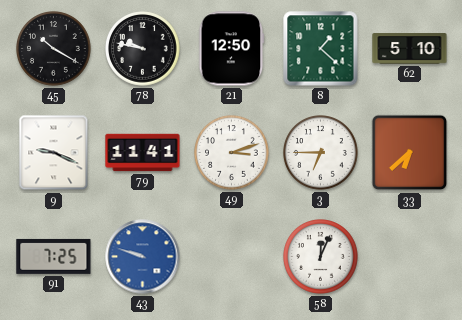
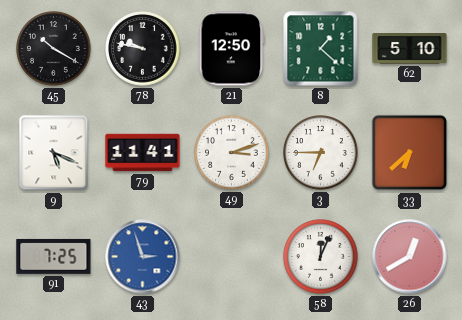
9: 9:19 -> 5:19 (54, 153)
43: 9:48 -> 2:57 (143, 257)
26: none -> 12:40 (410, 257)
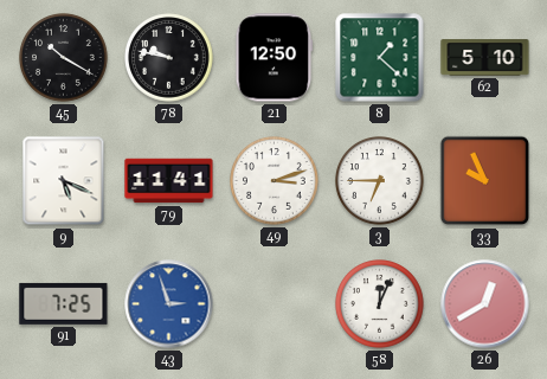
33: 6:38 -> 9:56 (485, 181)
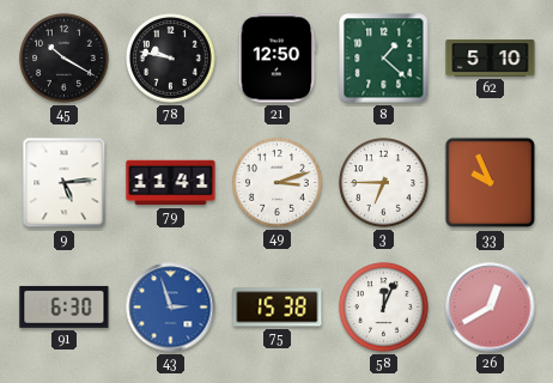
9: 5:19 -> 5:14 (65, 183)
91: 7:25 -> 6:30 (65, 306)
75: none -> 15:38 (278, 308)
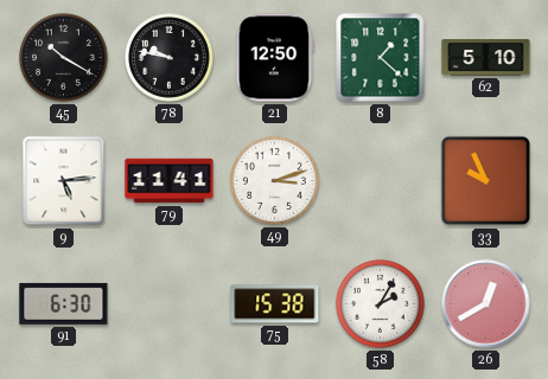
3: 6:45 -> none (384, 183)
43: 2:57 -> none (171, 308)
58: 12:04 -> 2:05 (381, 304)
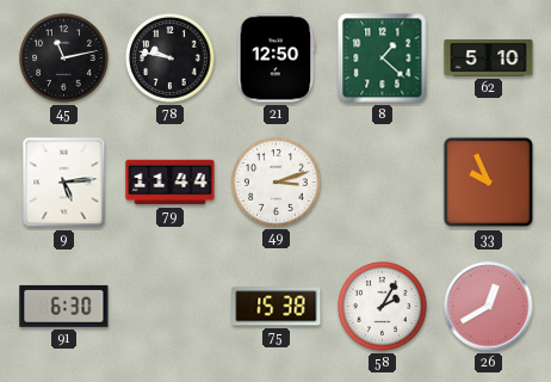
45: 10:20 -> 11:13 (64, 58)
79: 11:41 -> 11:44 (171, 183)
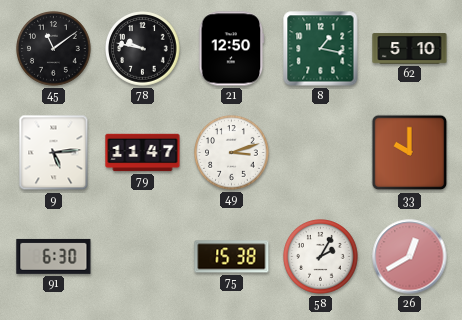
45: 11:13 -> 11:09 (54, 49)
8: 1:22 -> 1:17 (321, 49)
79: 11:44 -> 11:47 (143, 153)
33: 9:56 -> 10:00 (410, 153)
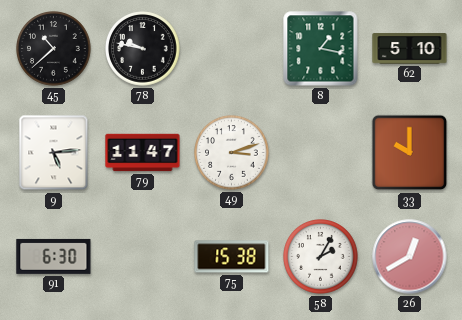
45: 11:09 -> 10:38 (54, 49)
21: 12:50 -> none (232, 49)
